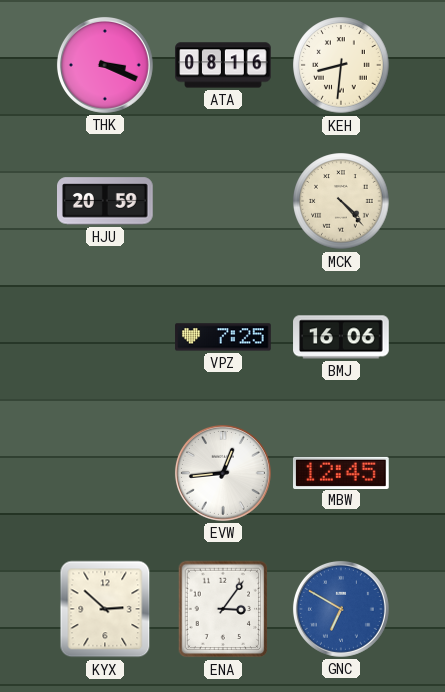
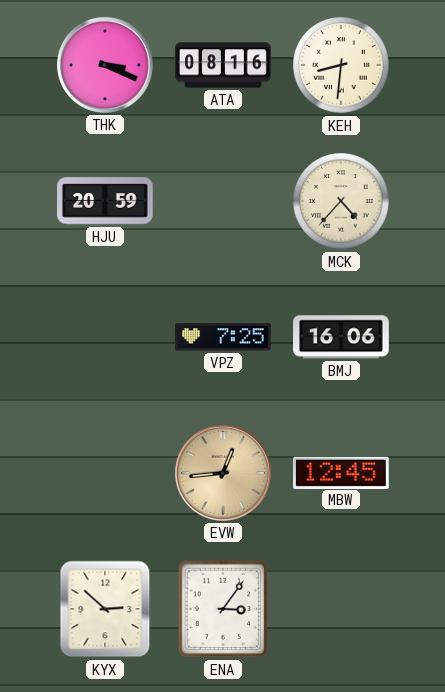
MCK: 4:23 -> 4:37 (341, 201)
EVW dial: white -> champagne (223, 473)
GNC: 6:50 -> none (341, 609)
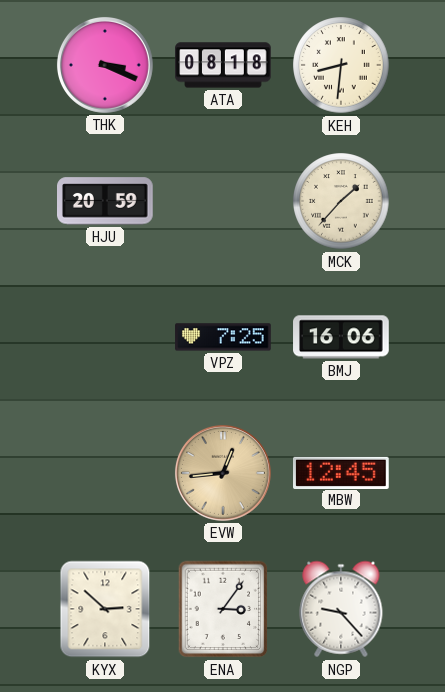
ATA: 08:16 -> 08:18 (223, 65)
MCK: 4:37 -> 1:37 (341, 201)
NGP: none -> 9:23 (341, 609)
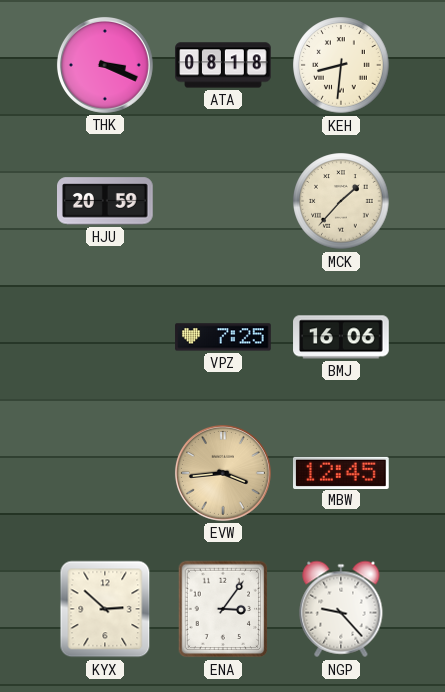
EVW: 12:44 -> 3:44 (223, 473)
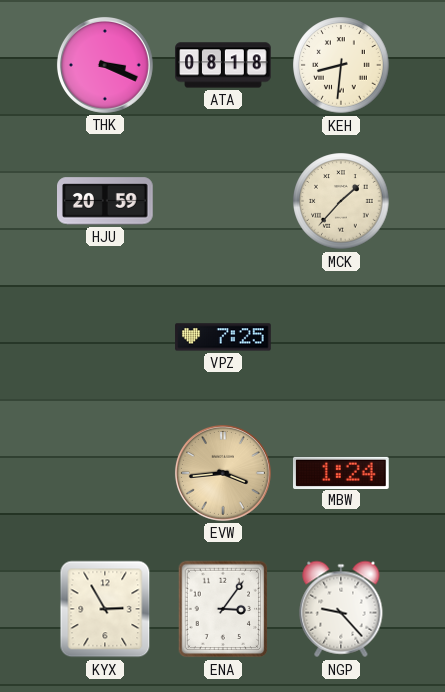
BMJ: 16:06 -> none (341, 337)
MBW: 12:45 -> 1:24 (341, 472)
KYX: 2:52 -> 2:55 (105, 609)
